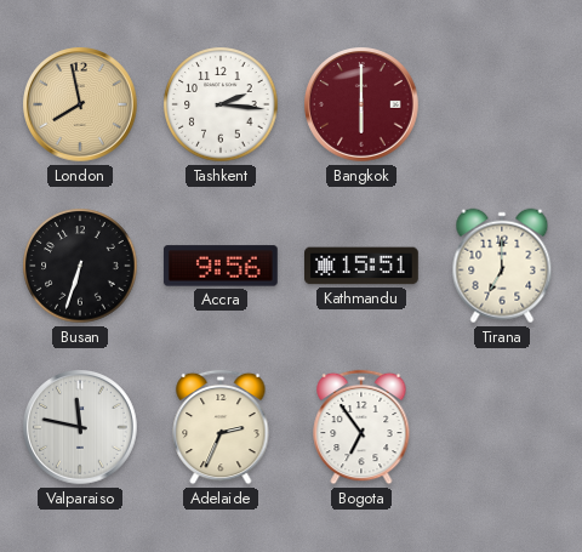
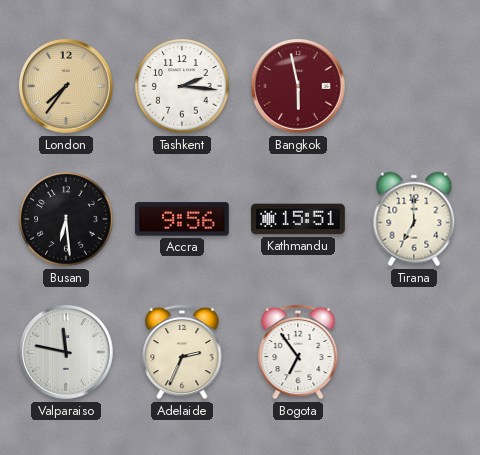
London: 7:58 -> 7:36 (66, 86)
Bangkok: 6:00 -> 5:58 (298, 86)
Busan: 6:33 -> 6:29 (66, 219)
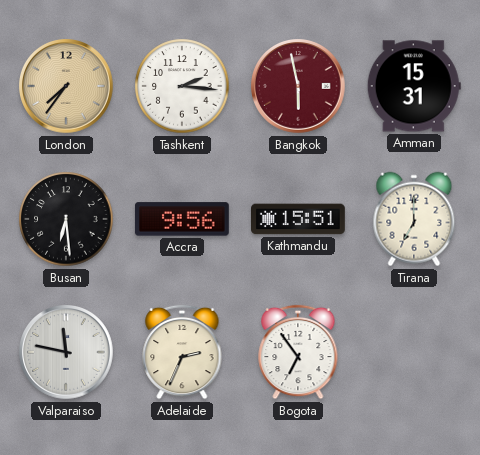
Amman: none -> 15:31 (414, 86)
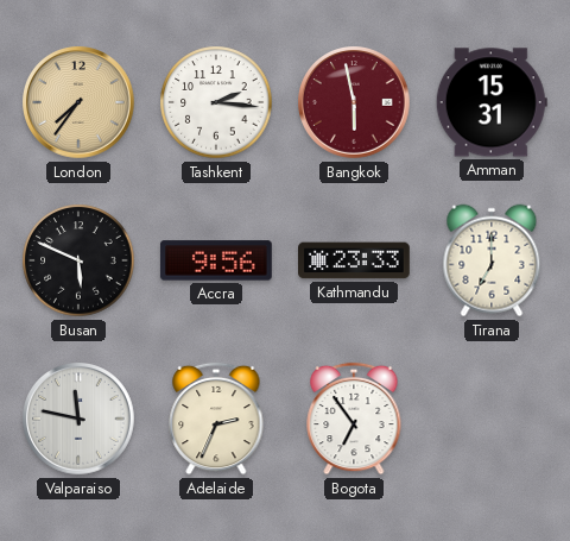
Busan: 6:29 -> 5:49 (78, 260)
Kathmandu: 15:51 -> 23:33 (355, 260)
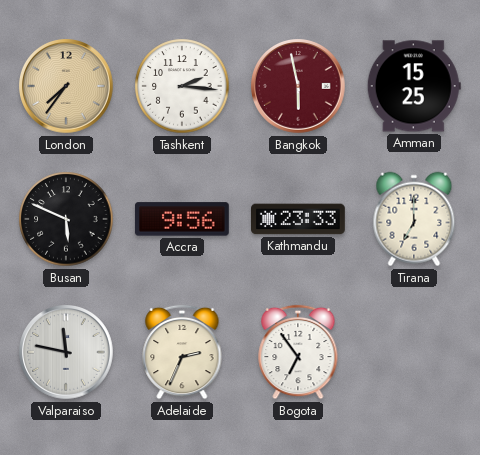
Amman: 15:31 -> 15:25 (414, 86)
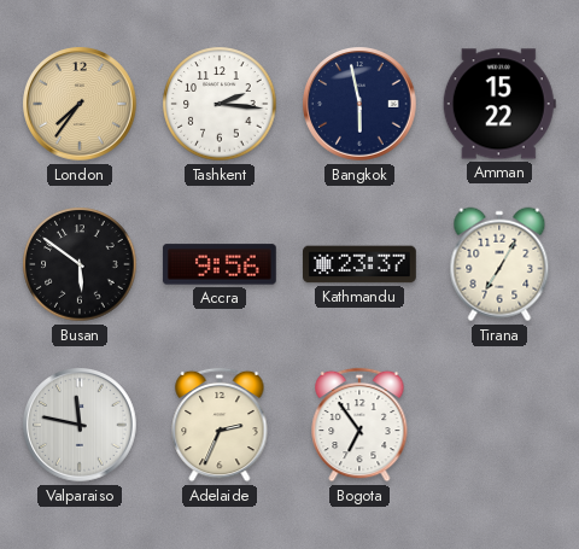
Bangkok dial: burgundy -> navy (359, 104)
Amman: 15:25 -> 15:22 (499, 104)
Busan: 5:49 -> 5:51 (80, 264)
Kathmandu: 23:33 -> 23:37 (361, 264)
Tirana: 7:00 -> 7:05 (499, 264)
